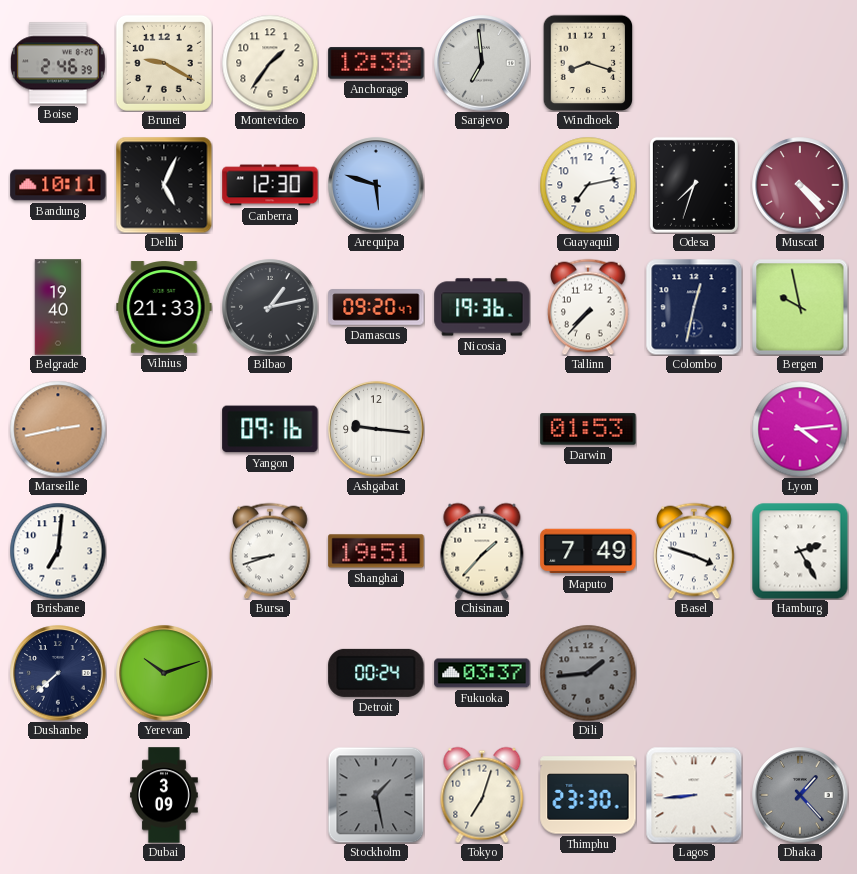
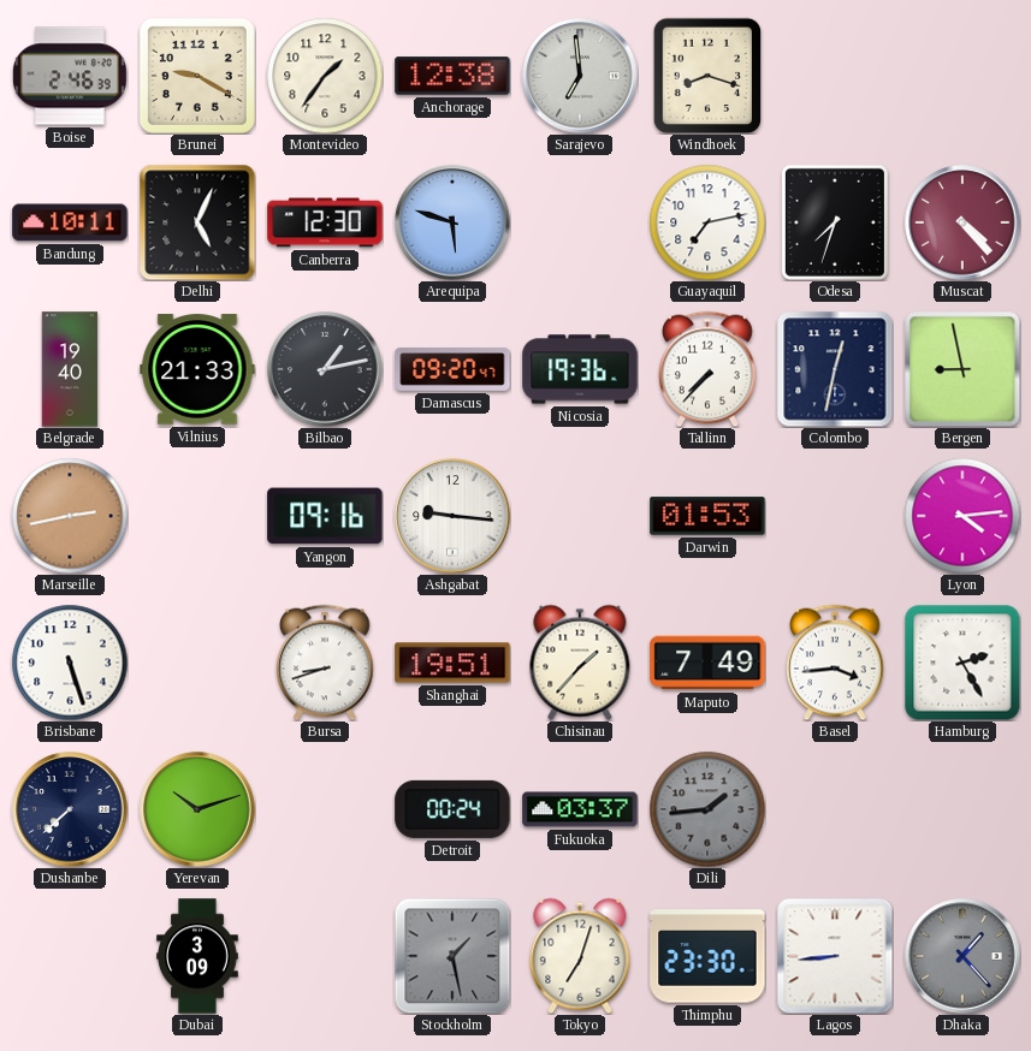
Bergen: 9:58 -> 8:58 (962, 369)
Brisbane: 7:01 -> 5:27 (70, 663)
Basel: 3:48 -> 3:44 (835, 663)
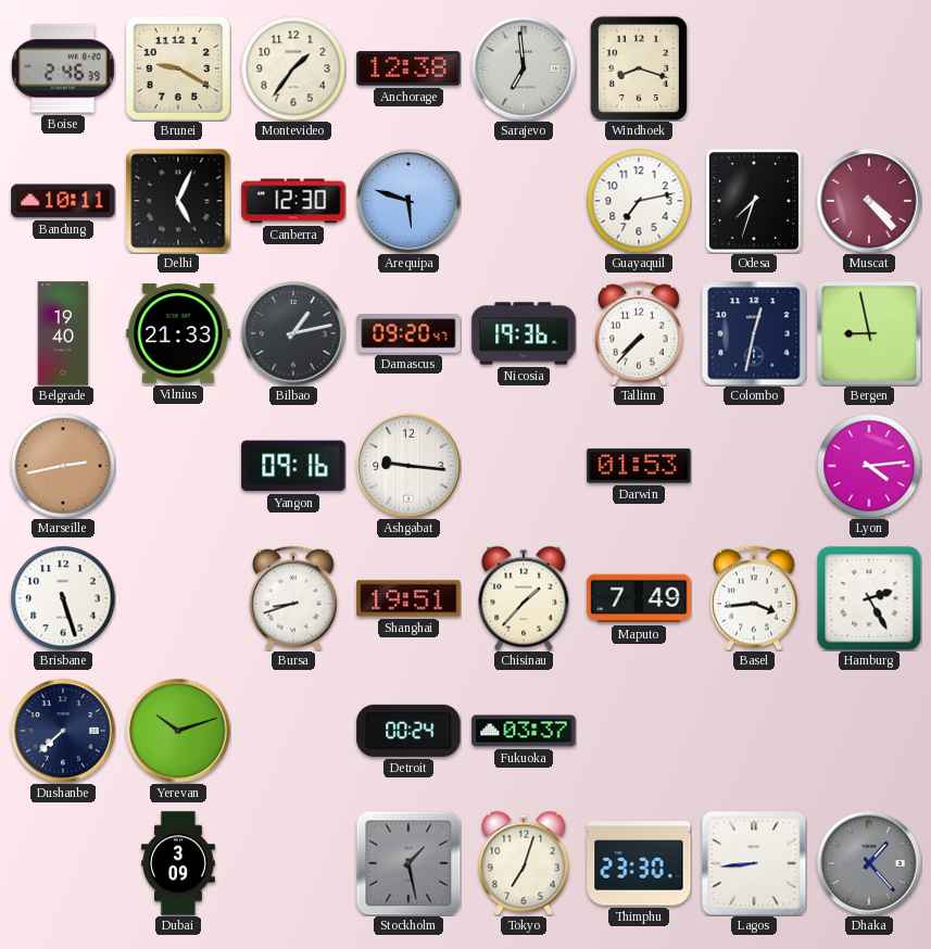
Dili: 1:44 -> none (707, 809)
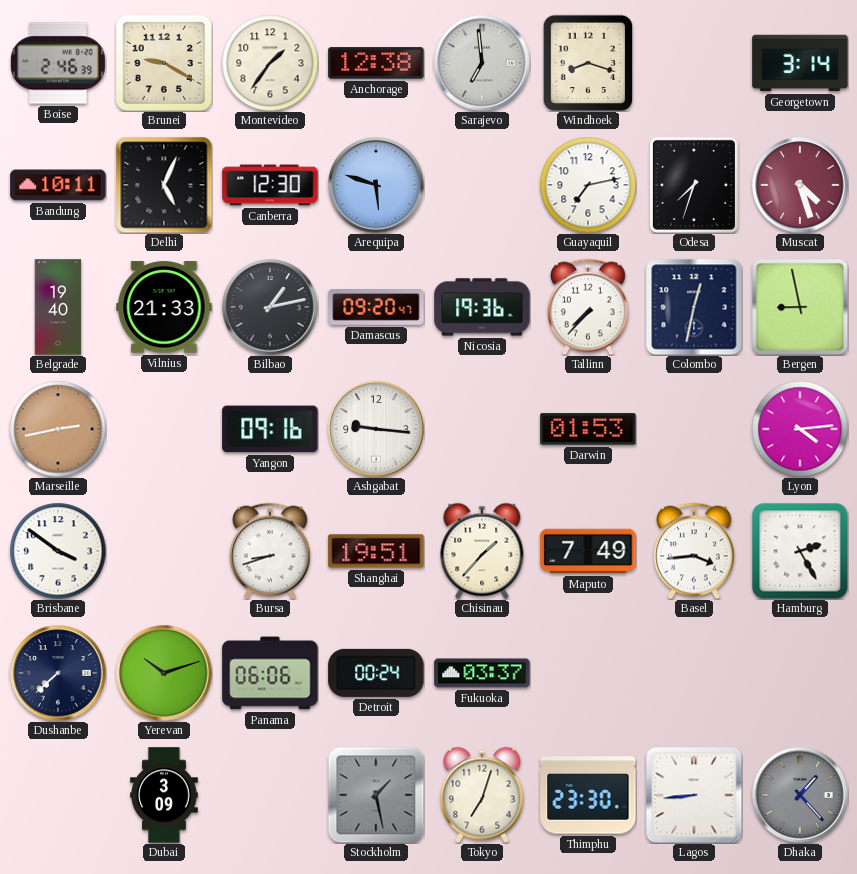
Georgetown: none -> 3:14 (800, 63)
Muscat: 4:23 -> 4:27 (800, 185)
Brisbane: 5:27 -> 3:51 (58, 551)
Panama: none -> 06:06 (270, 673)
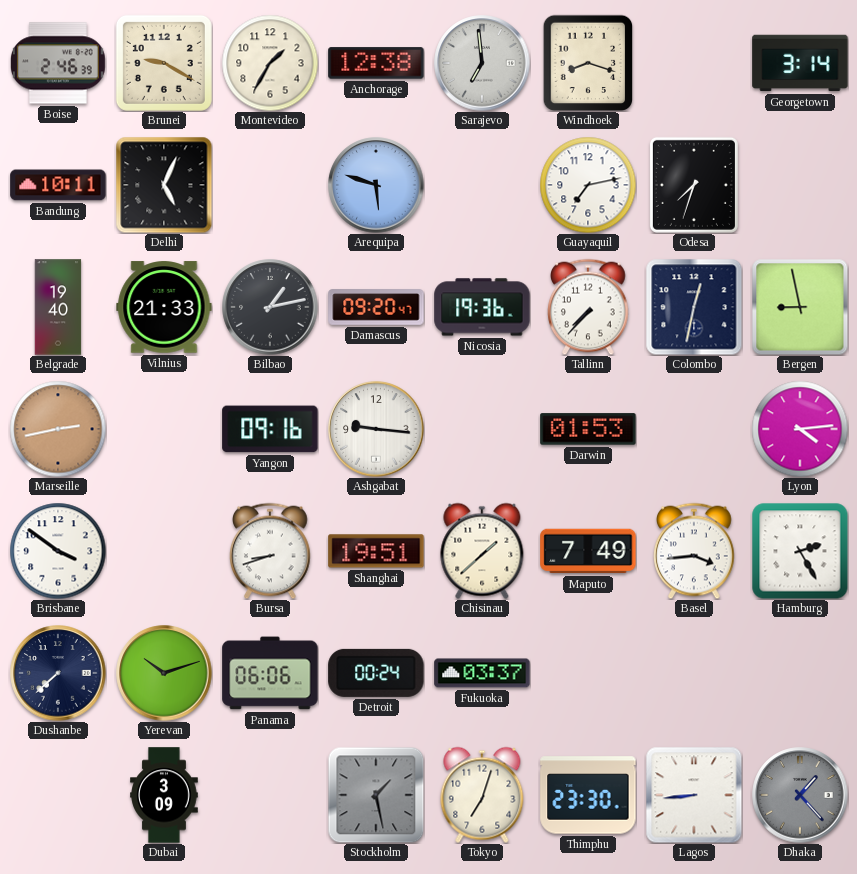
Montevideo: 1:36 -> 1:35 (270, 63)
Canberra: 12:30 -> none (270, 185)
Muscat: 4:27 -> none (800, 185)
Chisinau: 1:37 -> 1:38 (482, 551)
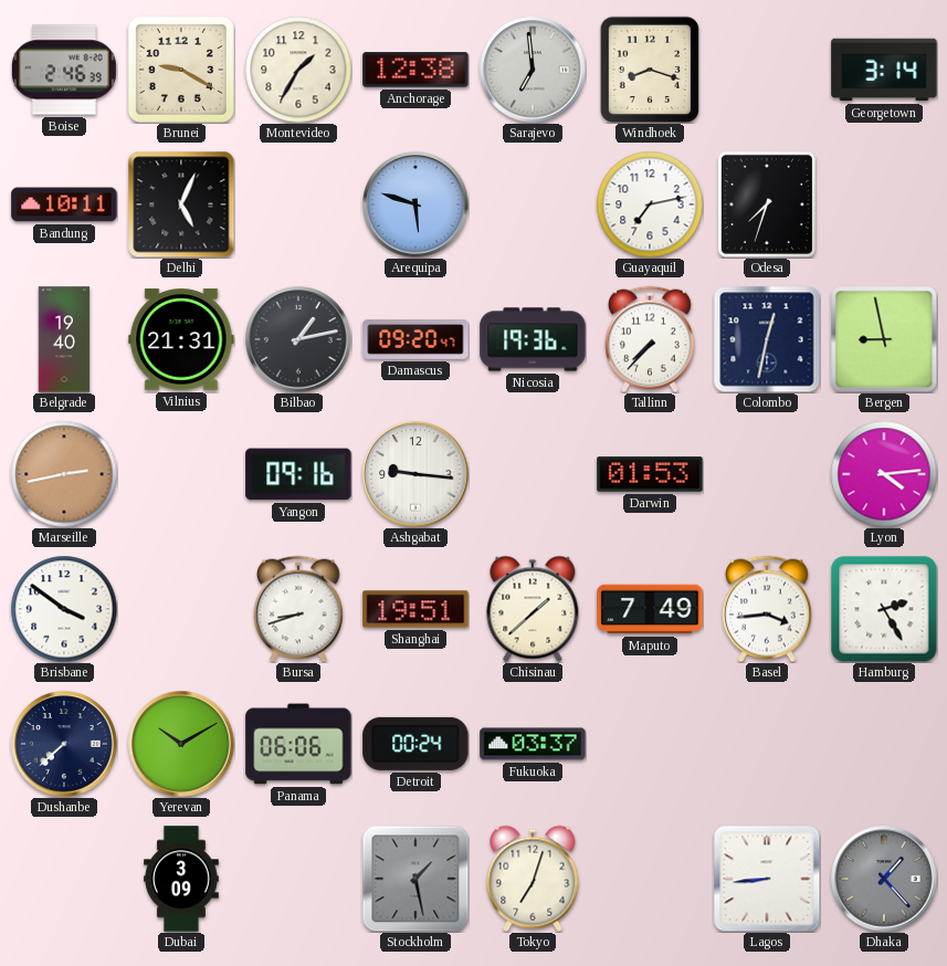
Vilnius: 21:33 -> 21:31 (181, 339)
Yerevan: 10:12 -> 10:10 (181, 744)
Thimphu: 23:30 -> none (588, 795)
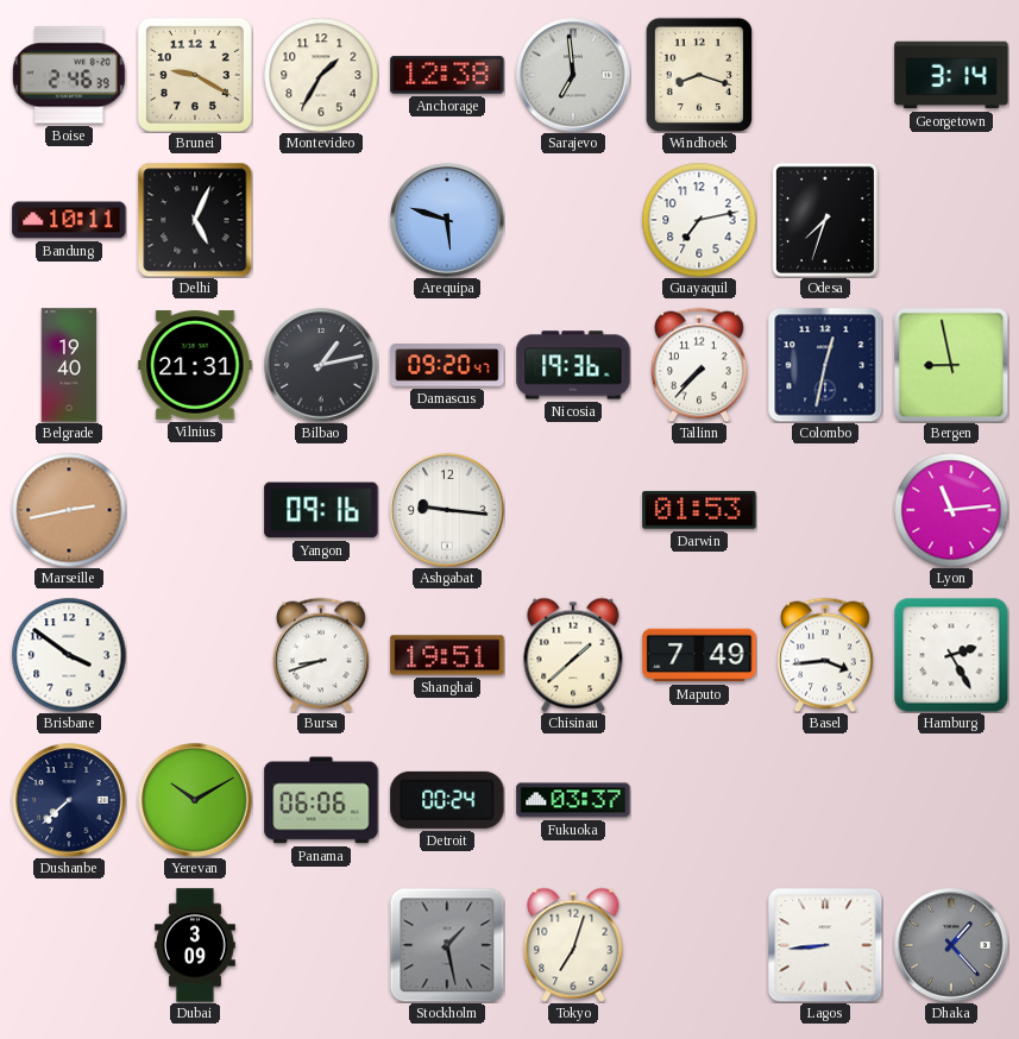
Lyon: 4:14 -> 11:14 (951, 510)
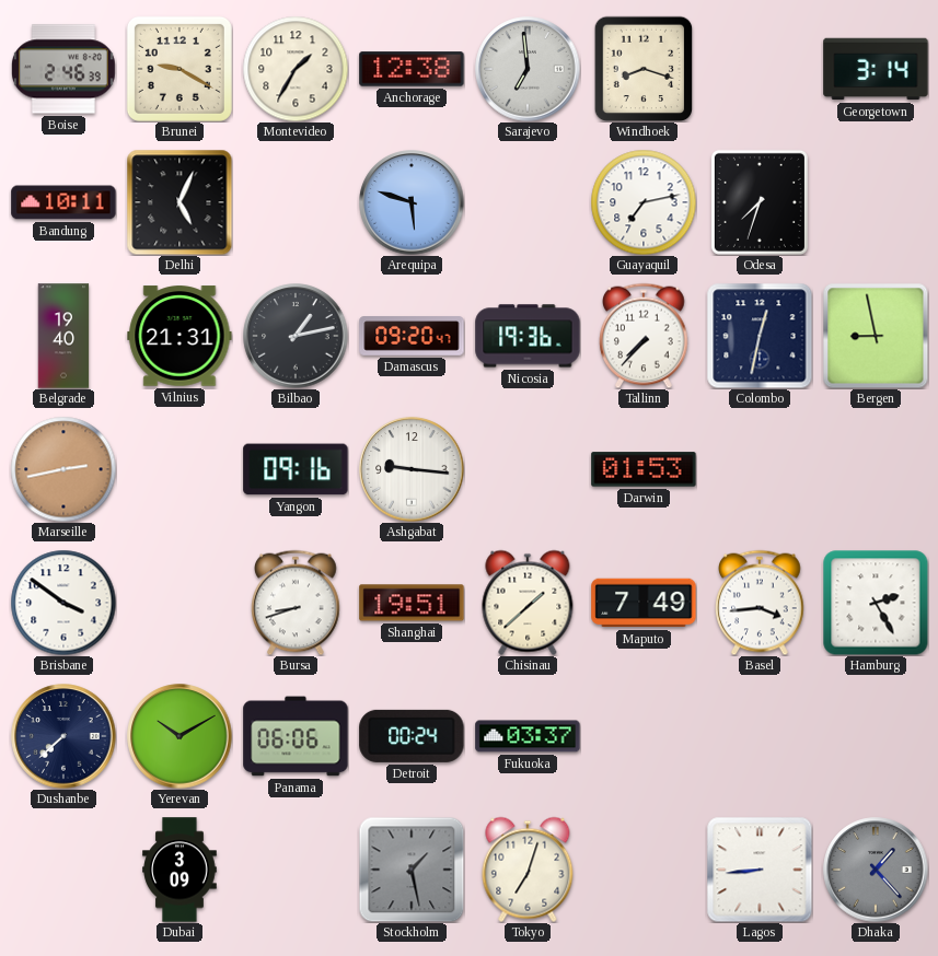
Lyon: 11:14 -> none (951, 510)
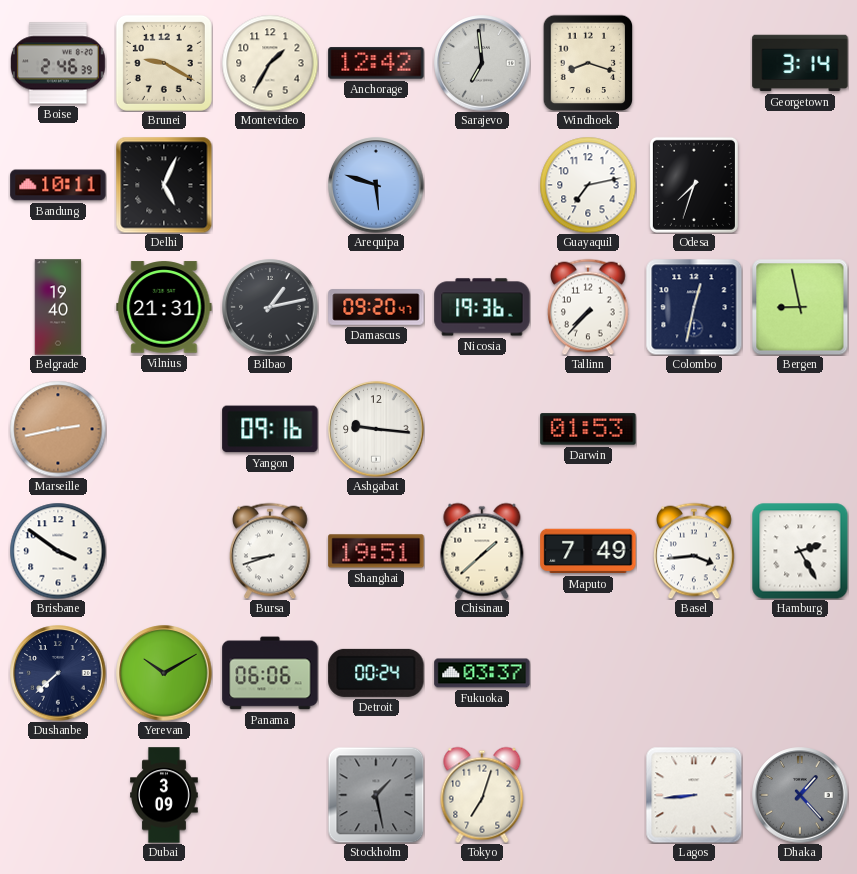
Anchorage: 12:38 -> 12:42 (376, 63)
